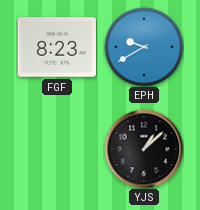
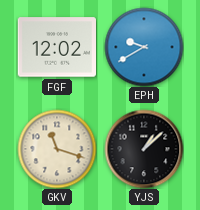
FGF: 8:23 -> 12:02 (56, 47)
GKV: none -> 11:18 (57, 149)
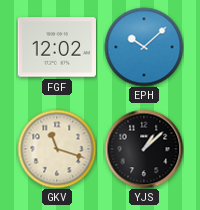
EPH: 9:40 -> 10:08 (144, 47)
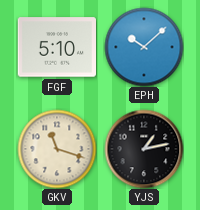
FGF: 12:02 -> 5:10 (56, 47)
YJS: 1:08 -> 1:13 (144, 149)
